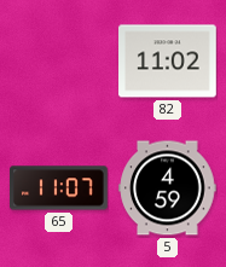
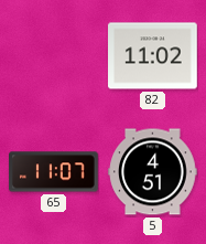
5: 4:59 -> 4:51 (153, 172)
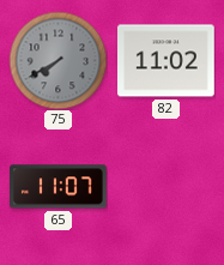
75: none -> 7:40 (57, 60)
5: 4:51 -> none (153, 172)
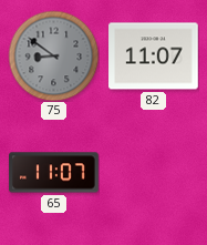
75: 7:40 -> 8:51 (53, 55)
82: 11:02 -> 11:07 (154, 57)
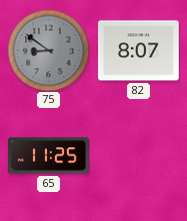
82: 11:07 -> 8:07 (139, 51)
65: 11:07 -> 11:25 (49, 156)
